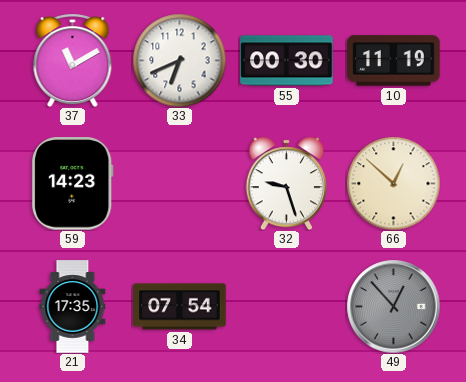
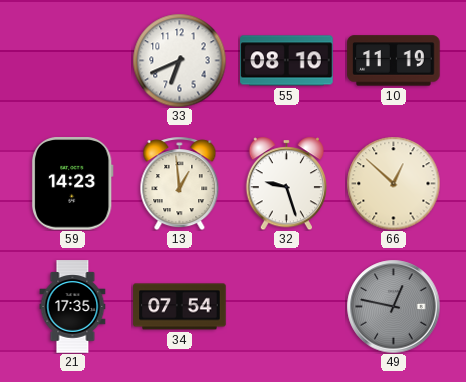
37: 11:10 -> none (73, 60)
55: 00:30 -> 08:10 (287, 61)
13: none -> 12:59 (180, 183)
49: 12:53 -> 12:47 (393, 306)
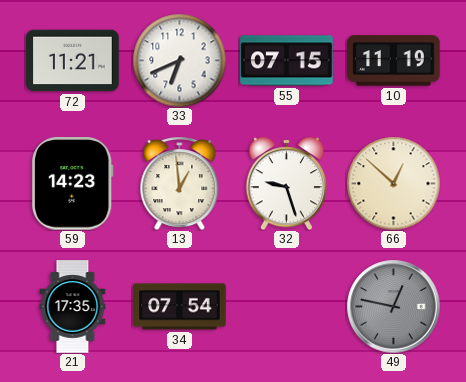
72: none -> 11:21 (73, 61)
55: 08:10 -> 07:15 (287, 61)
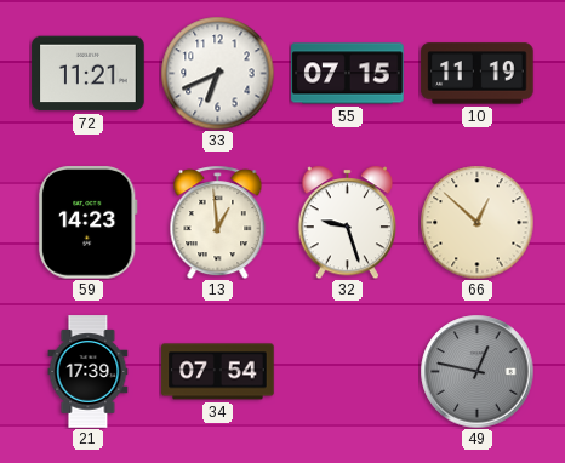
21: 17:35 -> 17:39 (89, 372)
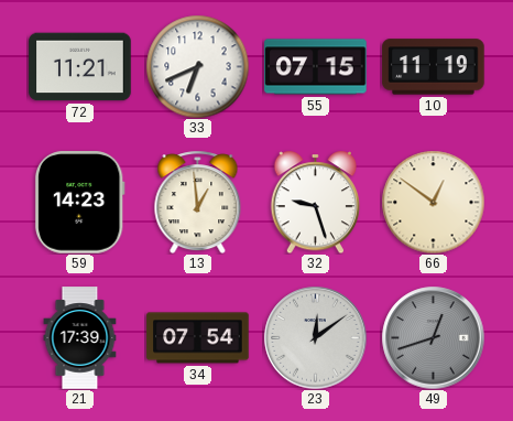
66: 12:52 -> 12:51 (433, 202)
23: none -> 12:09 (315, 337)
49: 12:47 -> 12:42 (433, 337)
